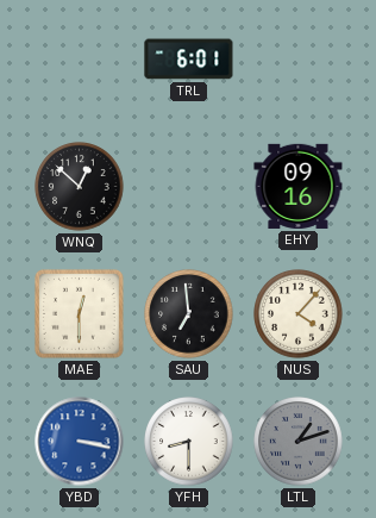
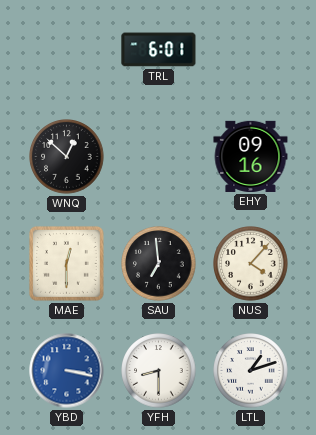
LTL dial: grey -> white (251, 371)
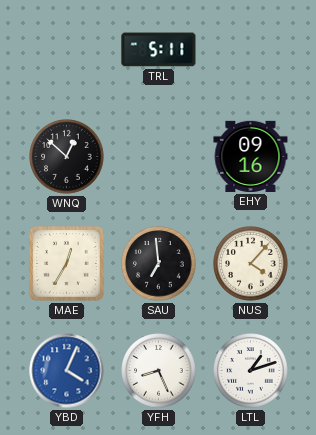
TRL: 6:01 -> 5:11 (159, 50)
MAE: 12:30 -> 12:35 (66, 263)
YBD: 3:17 -> 4:04 (67, 371)
YFH: 8:30 -> 8:26 (159, 371)
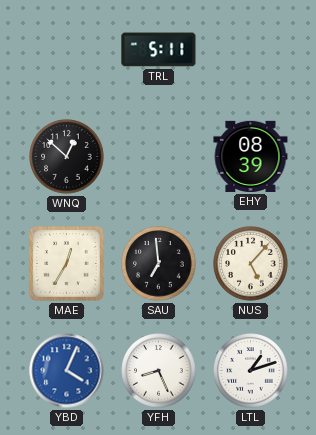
EHY: 09:16 -> 08:39 (251, 156)
NUS: 4:07 -> 5:07 (251, 264)
